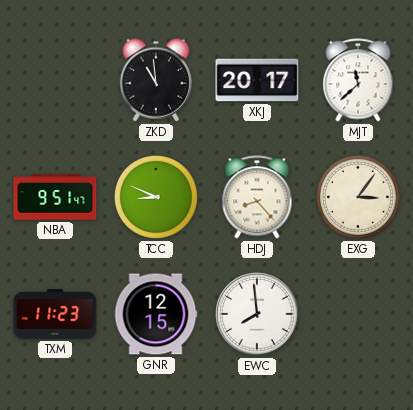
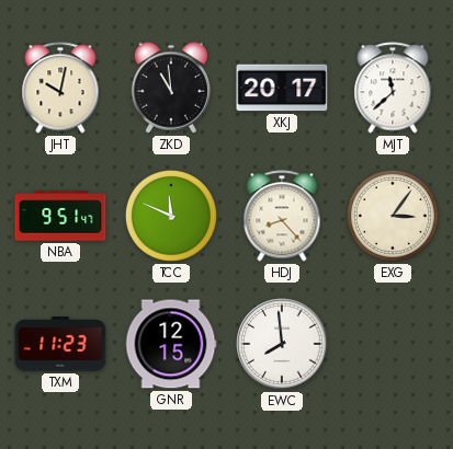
JHT: none -> 10:02 (60, 88)
TCC: 8:49 -> 11:49 (171, 216)
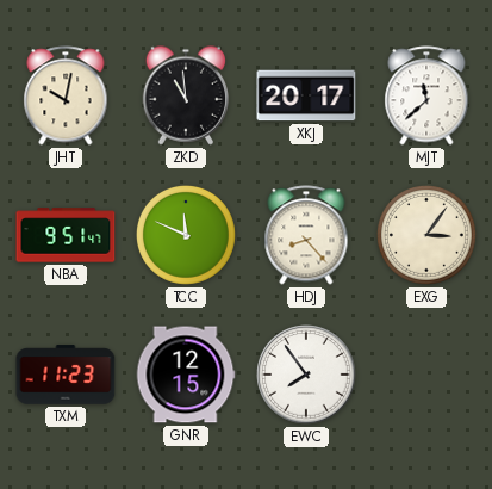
EWC: 7:59 -> 7:54 (306, 375)
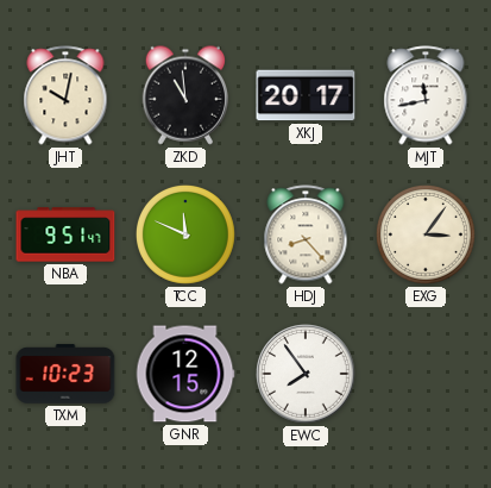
MJT: 11:38 -> 11:43 (426, 95)
TXM: 11:23 -> 10:23 (65, 374)
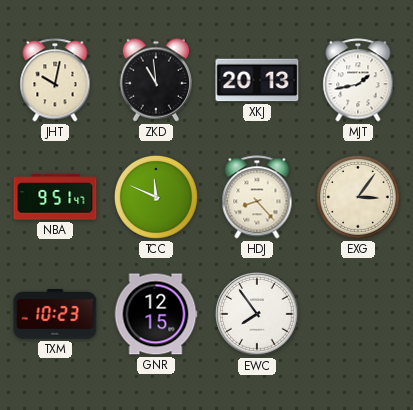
XKJ: 20:17 -> 20:13 (257, 80)
MJT: 11:43 -> 1:43 (358, 80)
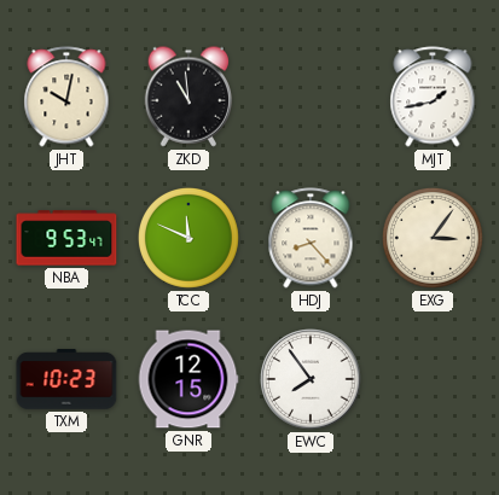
XKJ: 20:13 -> none (257, 80)
NBA: 9:51 -> 9:53 (66, 238)
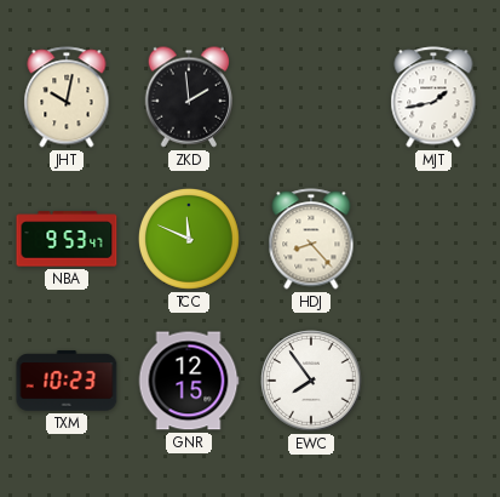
ZKD: 10:59 -> 1:59 (189, 97)
EXG: 3:06 -> none (433, 238)
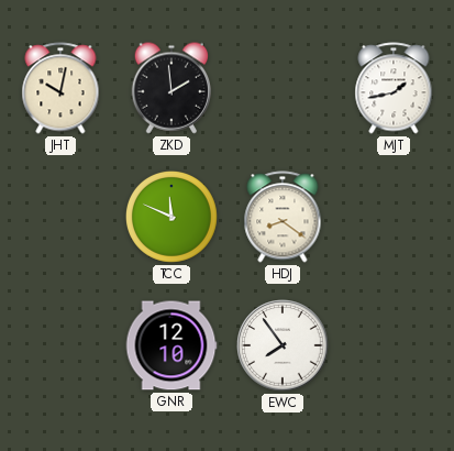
NBA: 9:53 -> none (67, 239)
HDJ: 8:23 -> 8:21 (283, 217)
TXM: 10:23 -> none (67, 381)
GNR: 12:15 -> 12:10 (171, 345)
